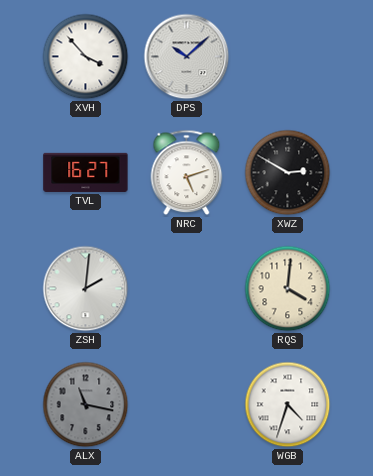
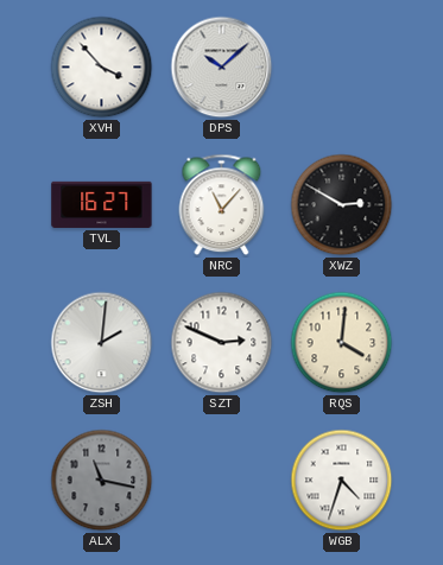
NRC: 5:12 -> 11:07 (222, 205)
SZT: none -> 2:49 (222, 343)
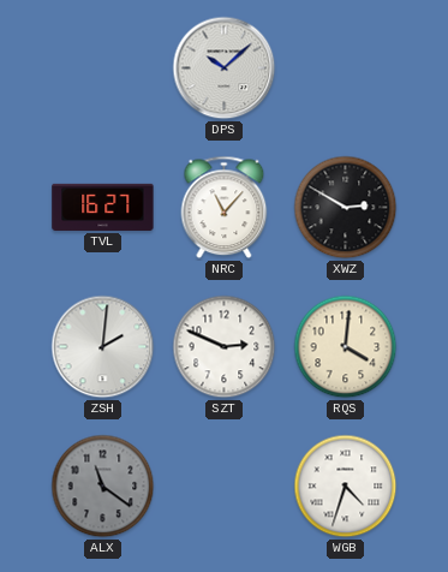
XVH: 3:53 -> none (102, 68)
ALX: 11:17 -> 11:21 (103, 487)
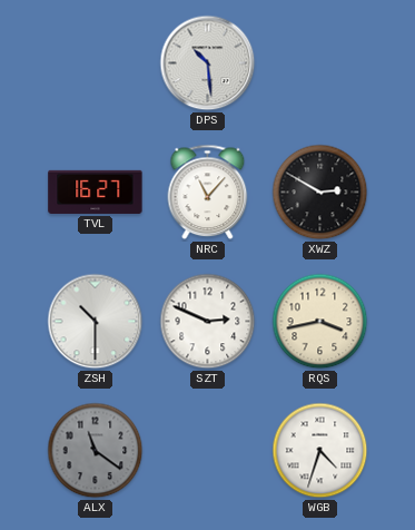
DPS: 10:08 -> 10:29 (208, 63)
ZSH: 2:01 -> 10:30 (96, 322)
RQS: 4:01 -> 3:43 (320, 322)
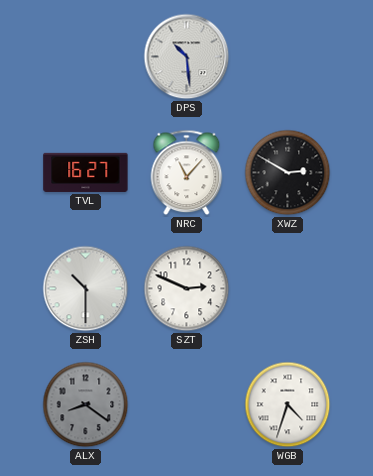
RQS: 3:43 -> none (320, 322)
ALX: 11:21 -> 8:21 (86, 405)
